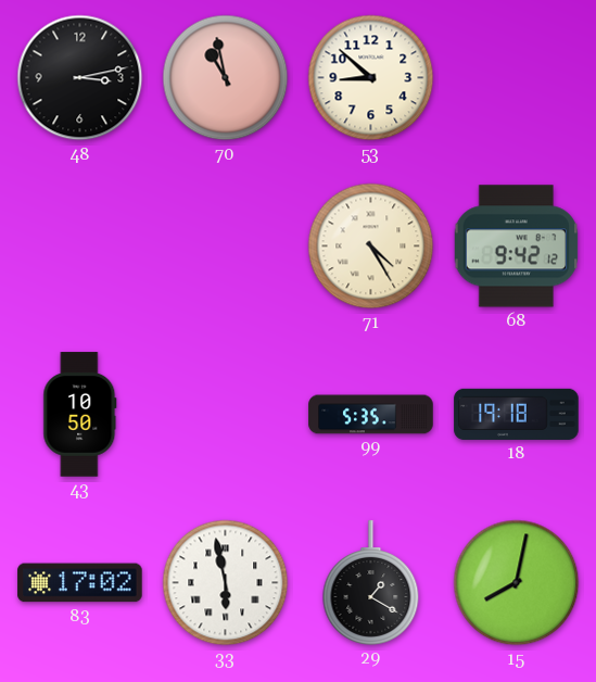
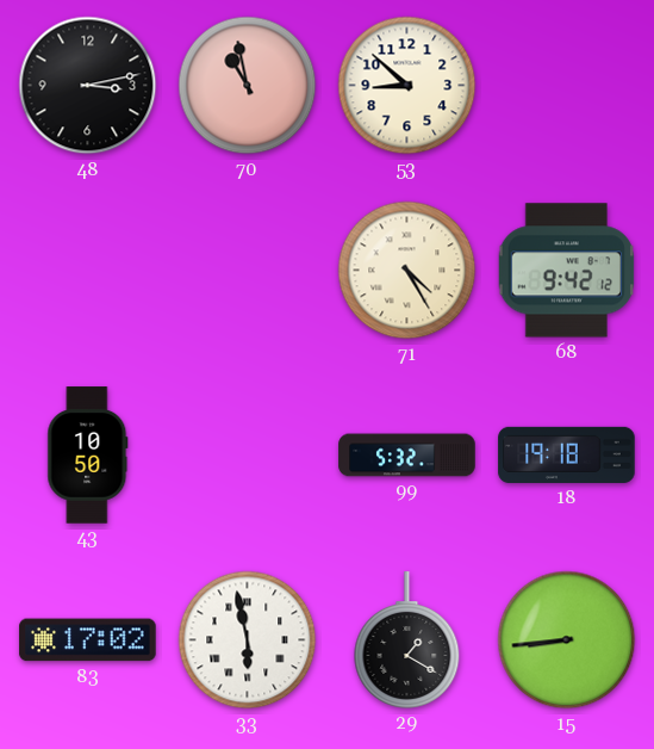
99: 5:35 -> 5:32 (407, 456)
15: 8:02 -> 8:44 (567, 640)
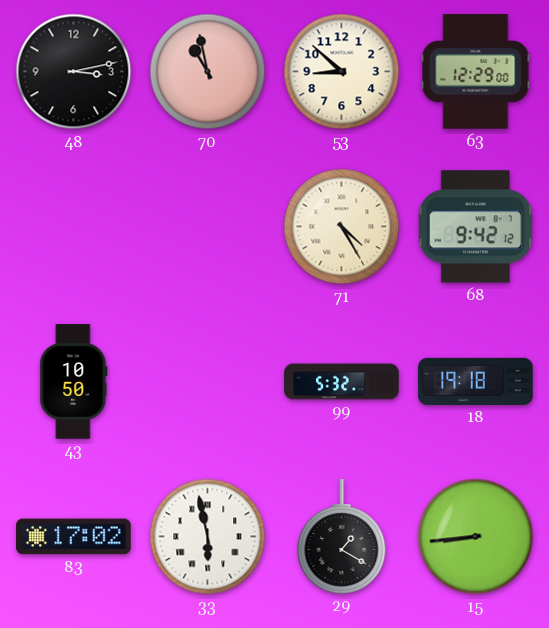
63: none -> 12:29 (476, 72)
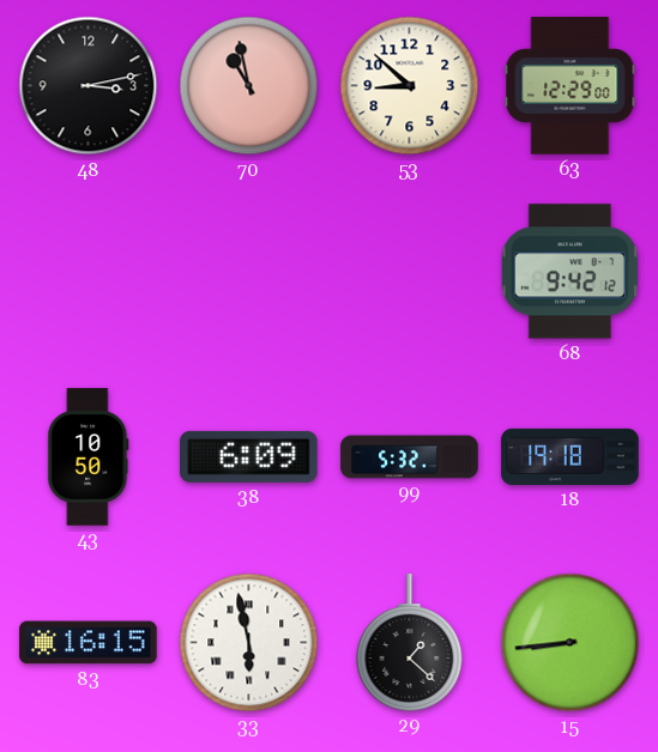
71: 4:25 -> none (342, 227)
38: none -> 6:09 (249, 456)
83: 17:02 -> 16:15 (89, 643)
29: 1:20 -> 1:22 (410, 643)
